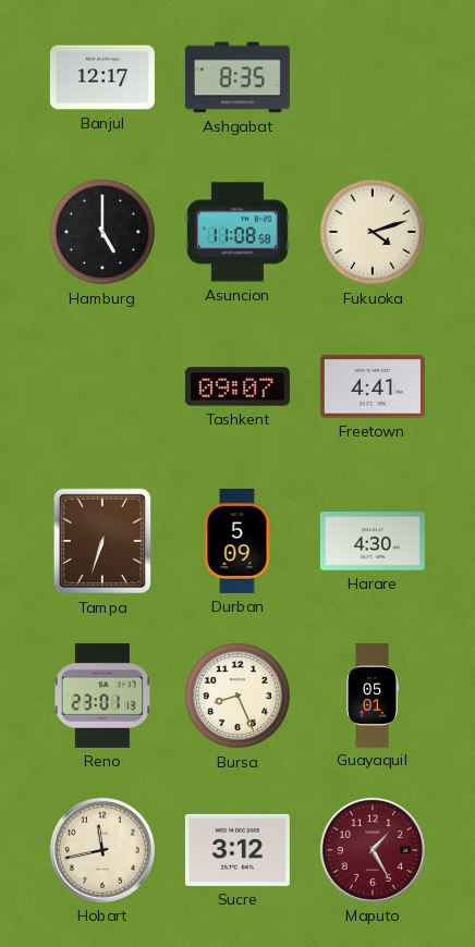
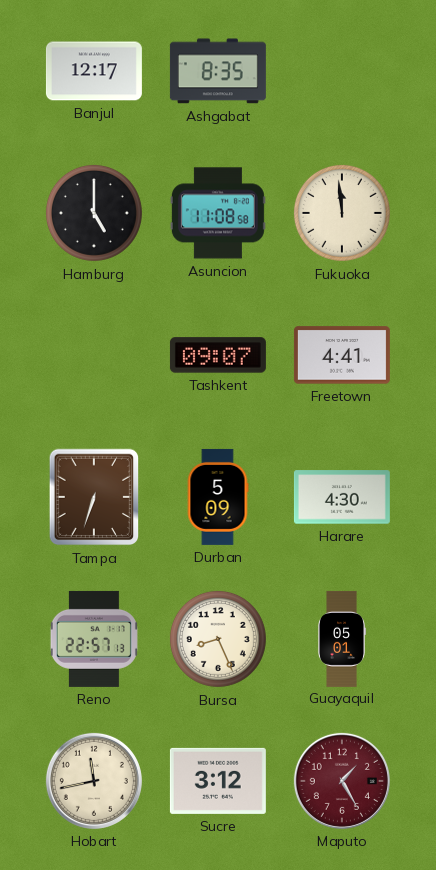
Fukuoka: 4:12 -> 11:59 (342, 213)
Reno: 23:01 -> 22:57 (94, 639)
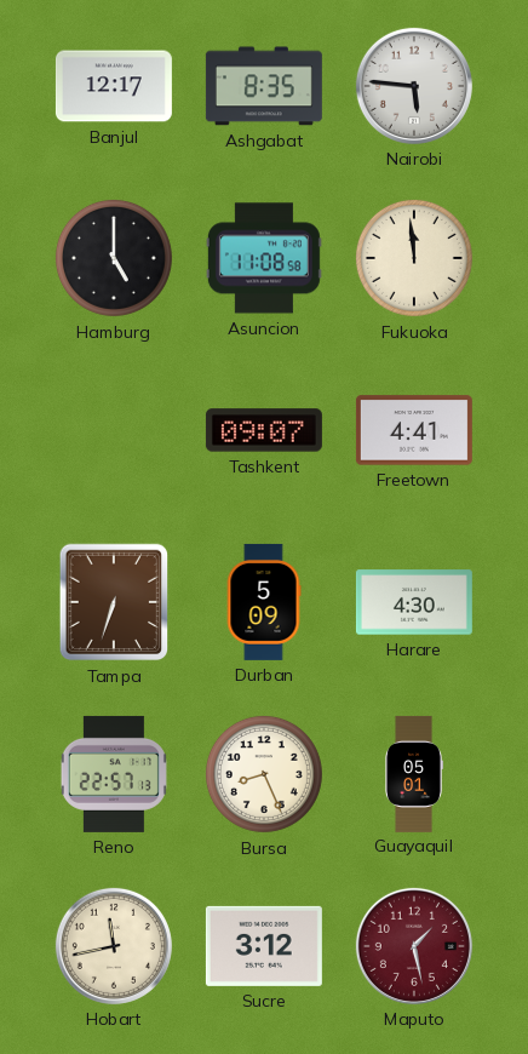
Nairobi: none -> 5:46 (414, 86)
Maputo: 1:25 -> 1:28 (414, 946)
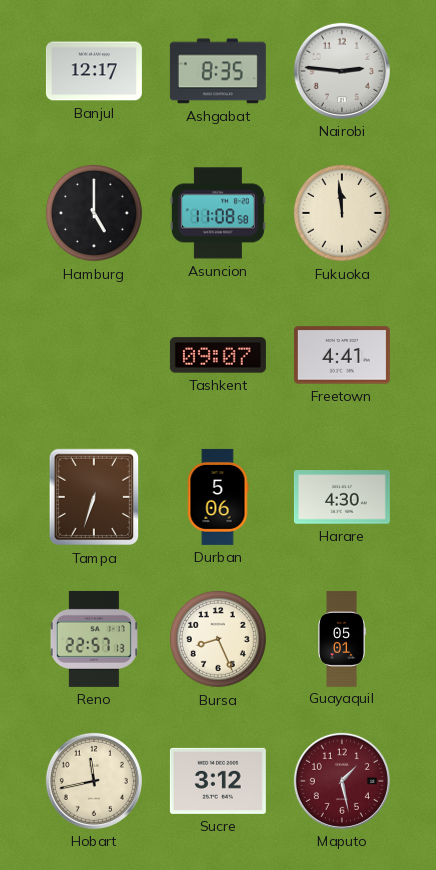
Nairobi: 5:46 -> 2:46 (342, 71)
Durban: 5:09 -> 5:06 (218, 497)
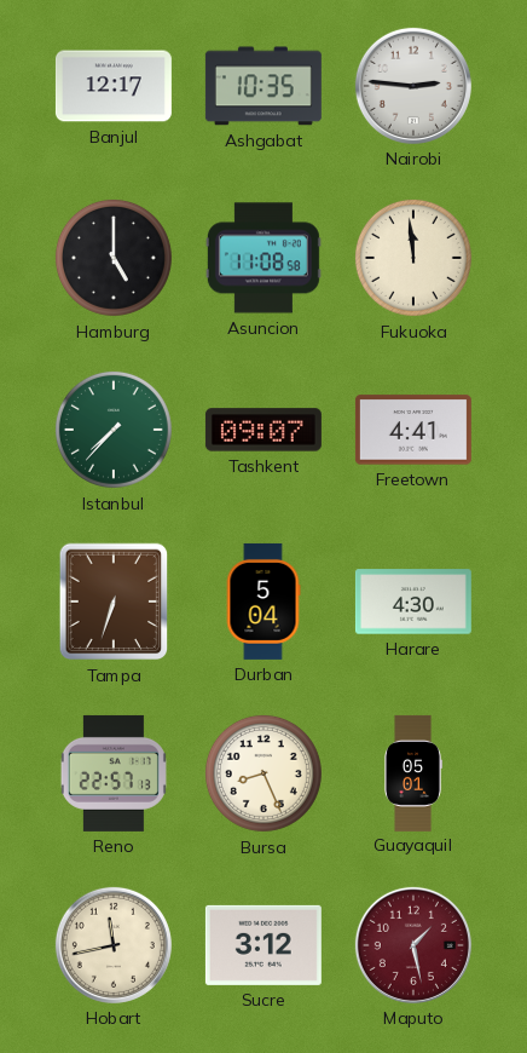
Ashgabat: 8:35 -> 10:35 (263, 86)
Istanbul: none -> 7:37 (114, 430)
Durban: 5:06 -> 5:04 (263, 602)
